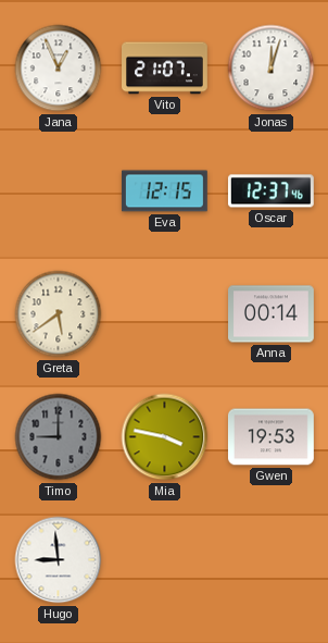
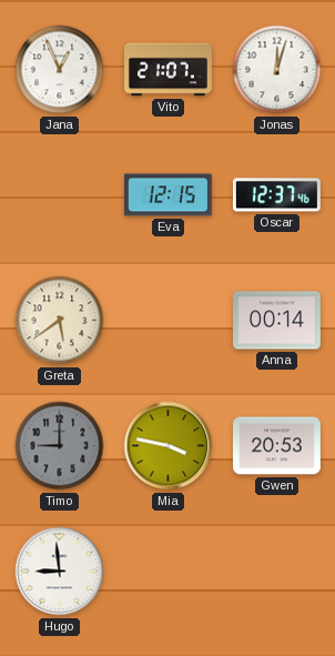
Gwen: 19:53 -> 20:53 (276, 446)
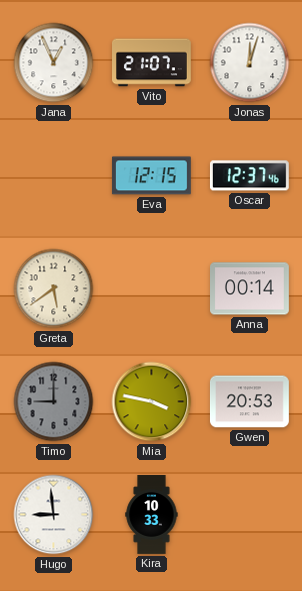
Kira: none -> 10:33 (152, 515)
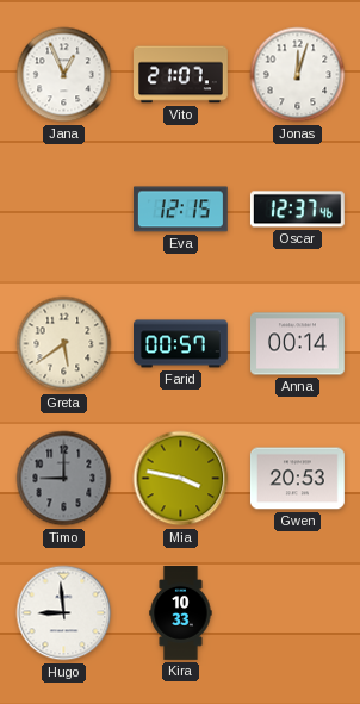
Farid: none -> 00:57 (181, 344)
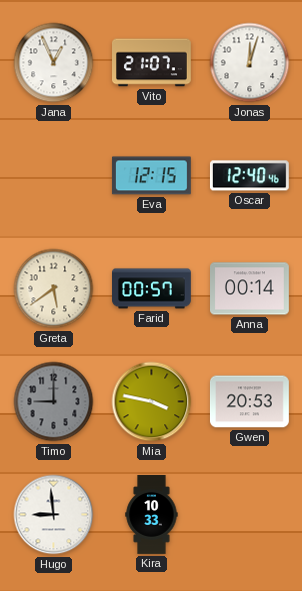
Oscar: 12:37 -> 12:40 (249, 176)
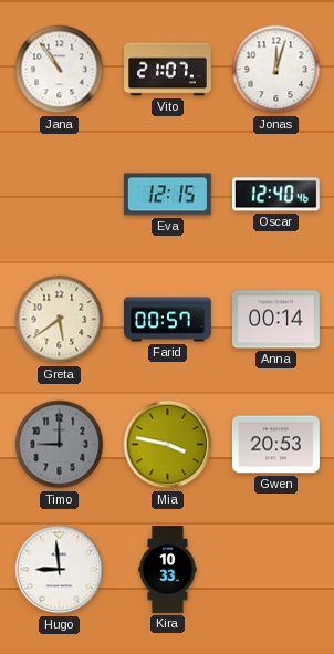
Jana: 12:56 -> 10:54 (60, 70)
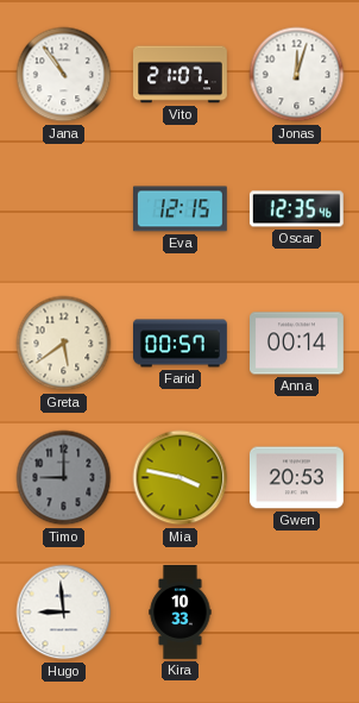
Oscar: 12:40 -> 12:35 (296, 209)
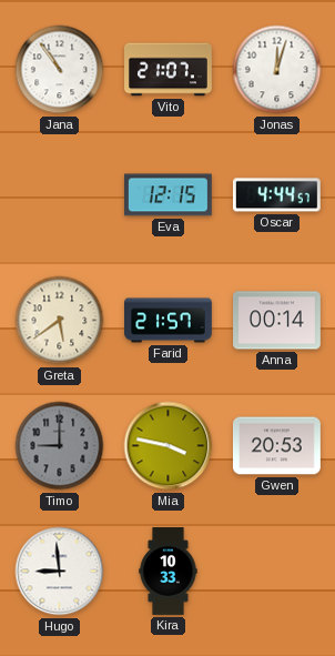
Oscar: 12:35 -> 4:44 (276, 195)
Farid: 00:57 -> 21:57 (169, 321)
